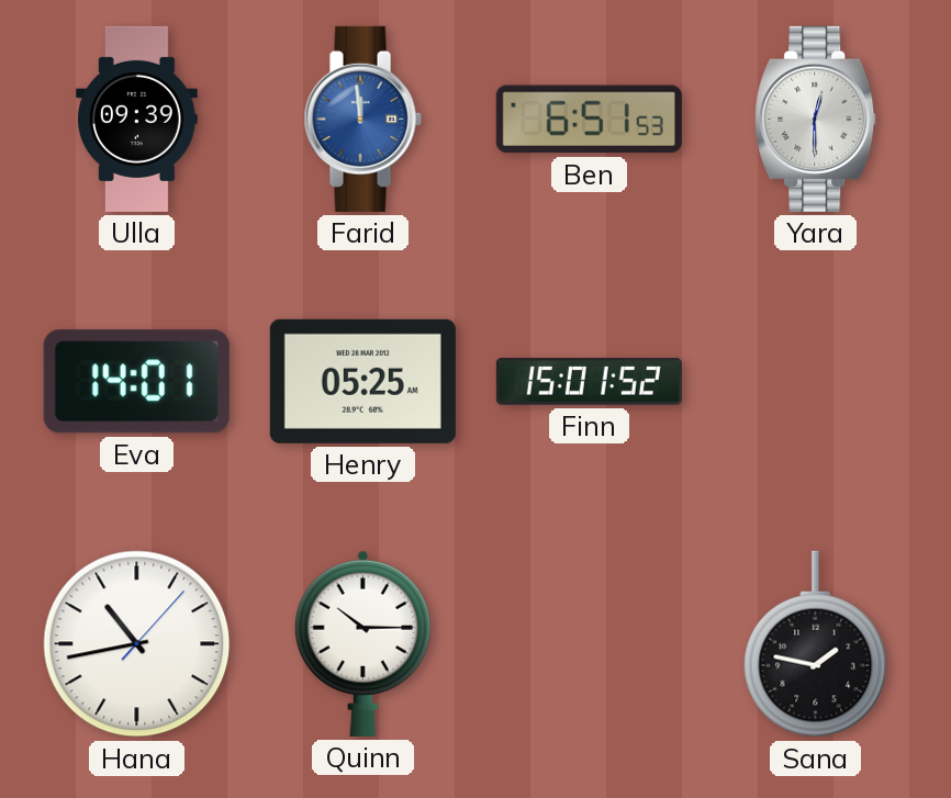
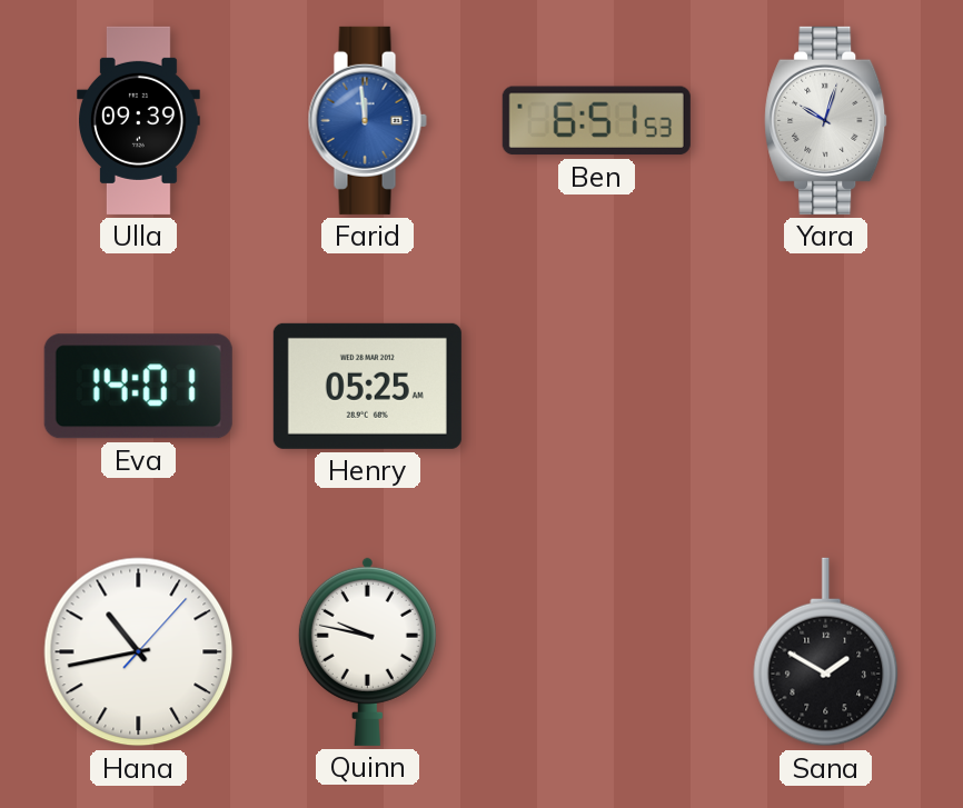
Yara: 12:30 -> 10:03 (826, 120)
Finn: 15:01 -> none (589, 382)
Quinn: 10:15 -> 9:47 (367, 651)
Sana: 1:47 -> 1:50 (826, 652)
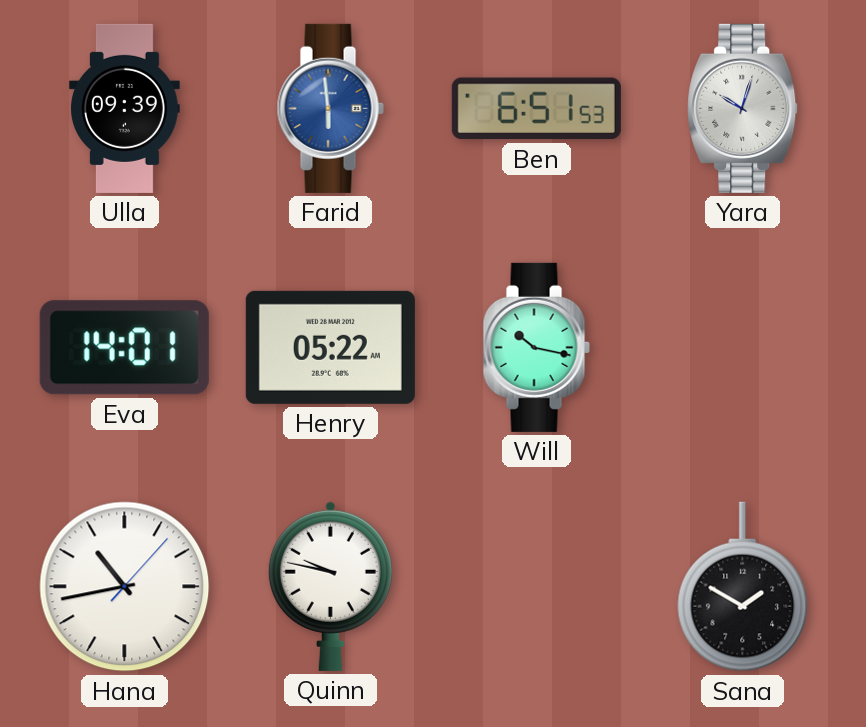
Farid: 11:59 -> 5:59 (330, 108)
Henry: 05:25 -> 05:22 (330, 347)
Will: none -> 10:17 (536, 347)
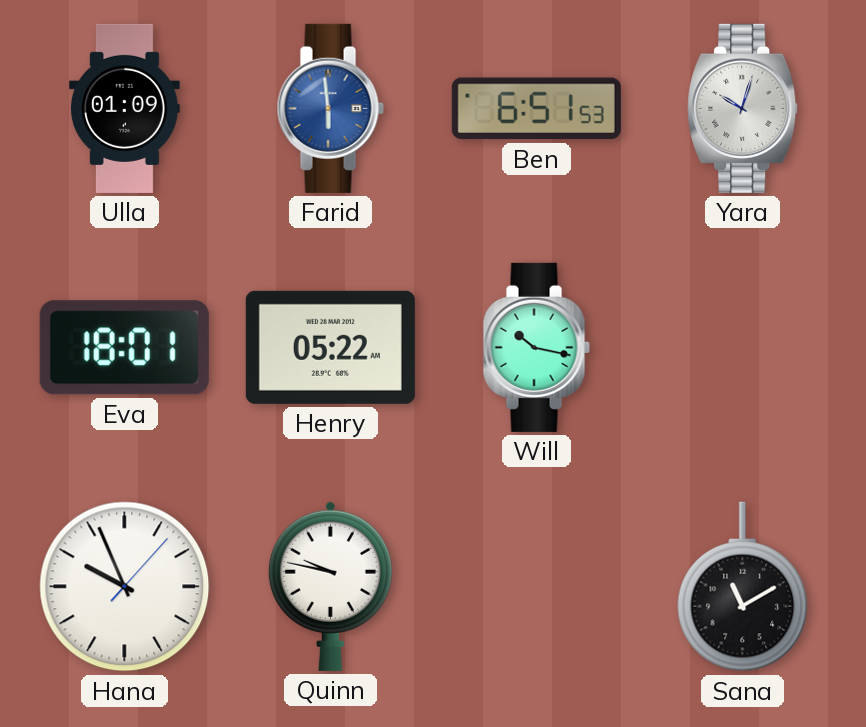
Ulla: 09:39 -> 01:09 (125, 108)
Eva: 14:01 -> 18:01 (124, 348)
Hana: 10:43 -> 9:56 (125, 587)
Sana: 1:50 -> 11:10 (743, 587)
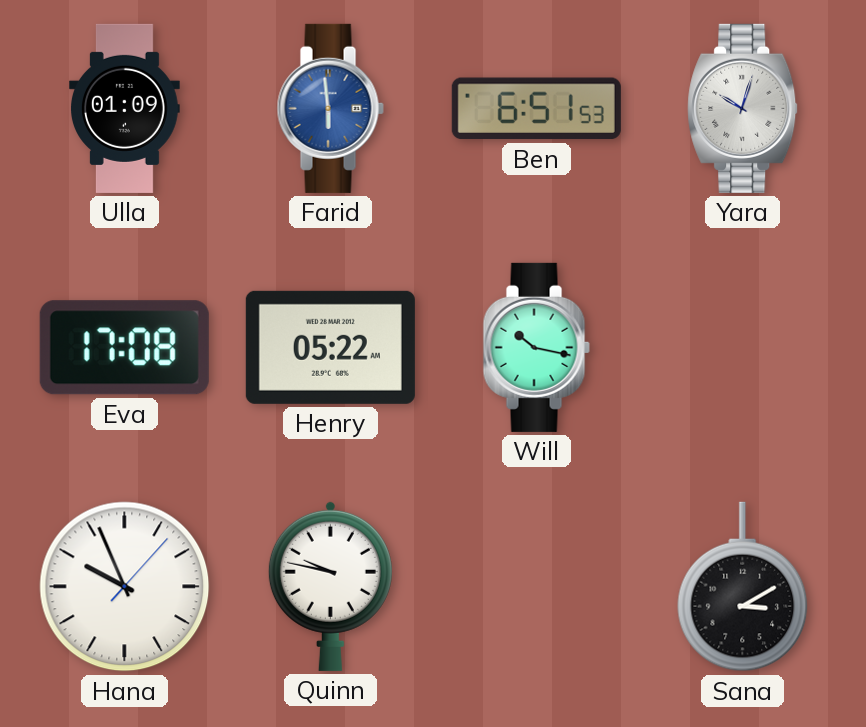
Eva: 18:01 -> 17:08 (124, 348)
Sana: 11:10 -> 3:10 (743, 587)
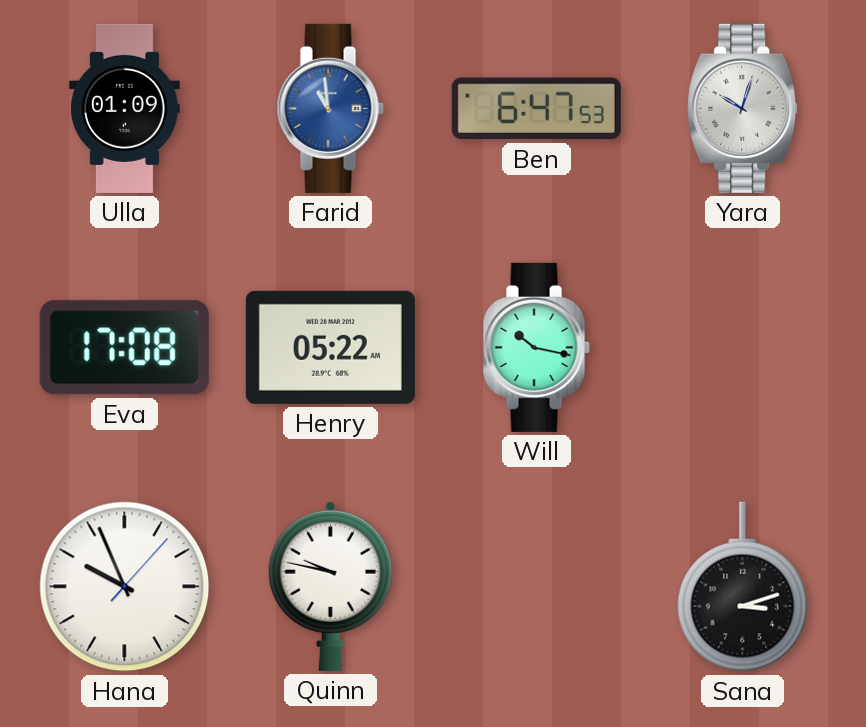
Farid: 5:59 -> 10:59 (330, 108)
Ben: 6:51 -> 6:47 (536, 109)
Sana: 3:10 -> 3:12 (743, 587)
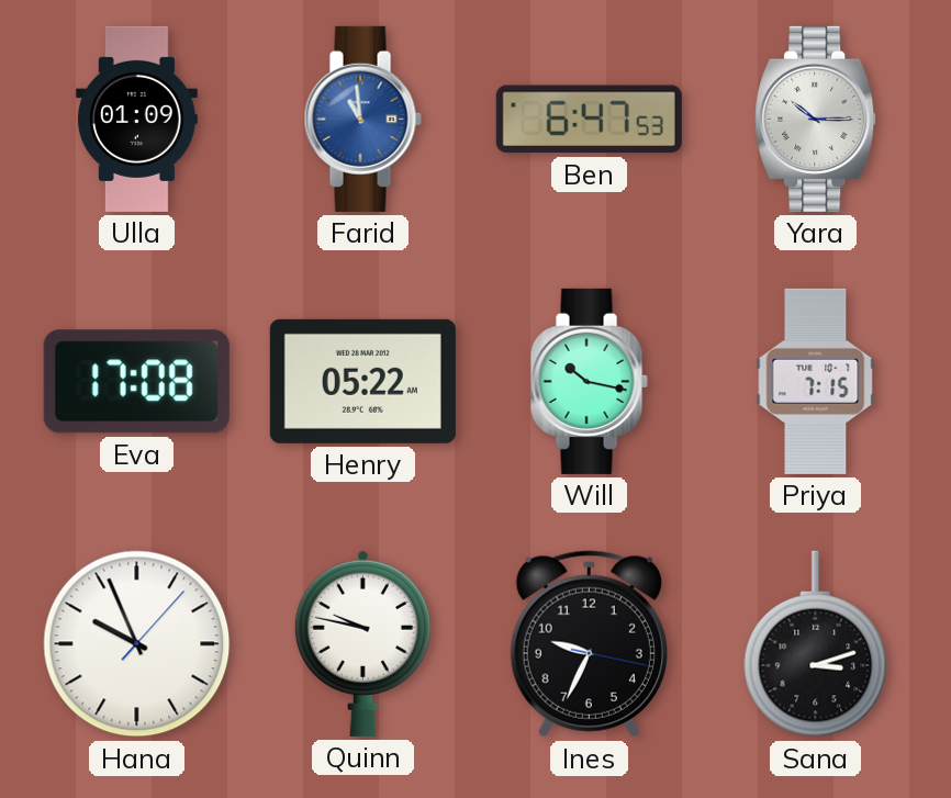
Yara: 10:03 -> 10:15 (816, 119)
Priya: none -> 7:15 (816, 381)
Ines: none -> 9:34 (589, 644)
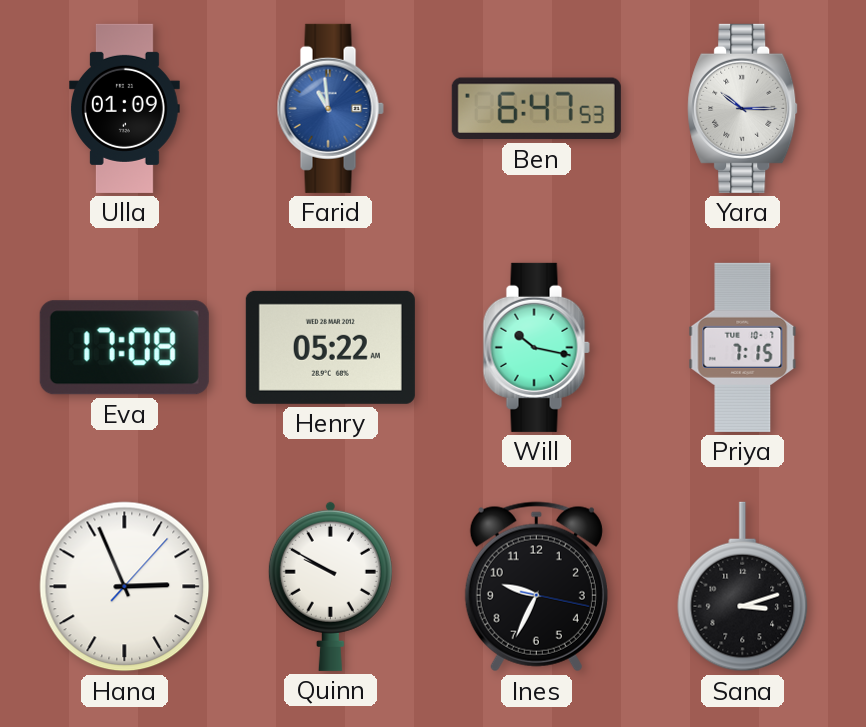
Hana: 9:56 -> 2:56 (125, 587)
Quinn: 9:47 -> 9:50 (330, 586)
